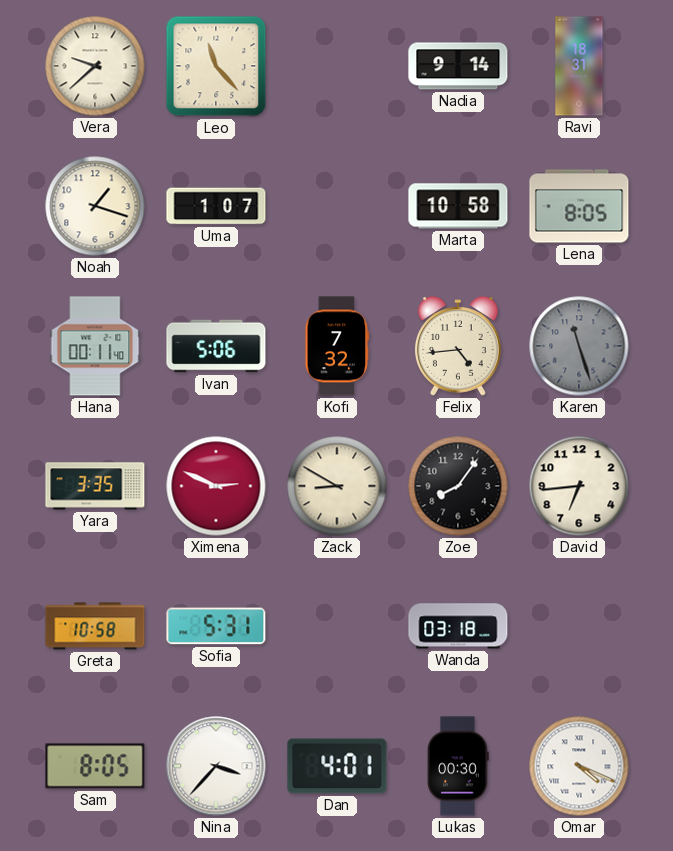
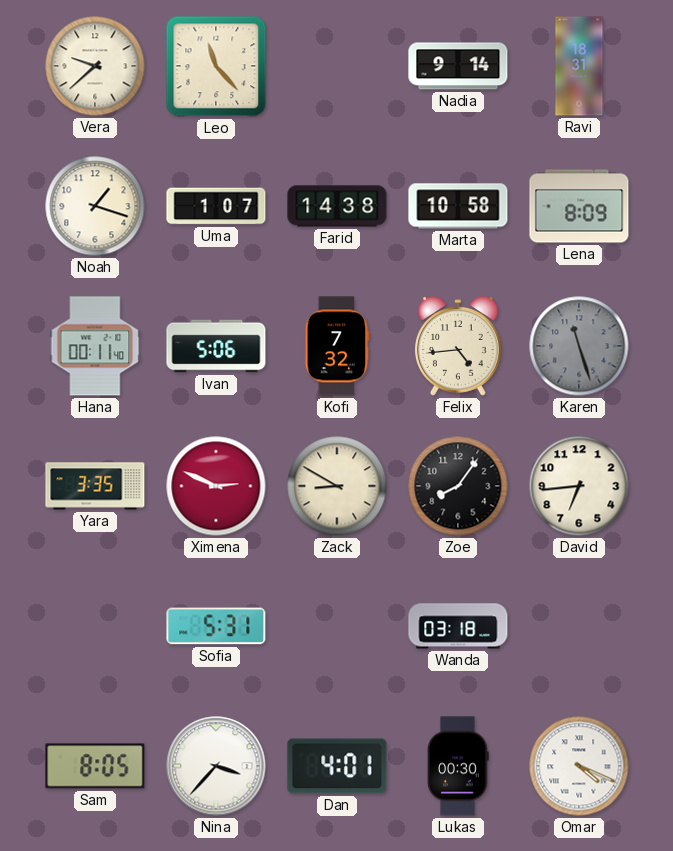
Farid: none -> 14:38 (337, 206)
Lena: 8:05 -> 8:09 (579, 206)
Greta: 10:58 -> none (95, 626)
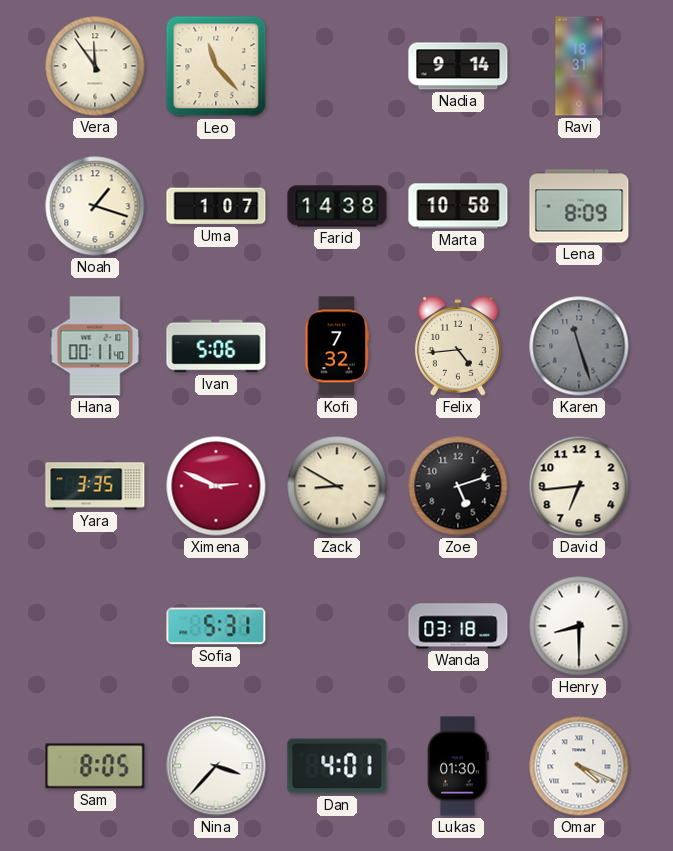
Vera: 9:38 -> 11:54 (95, 66)
Zoe: 8:06 -> 5:12 (458, 486)
Henry: none -> 8:30 (579, 626)
Lukas: 00:30 -> 01:30 (458, 766)
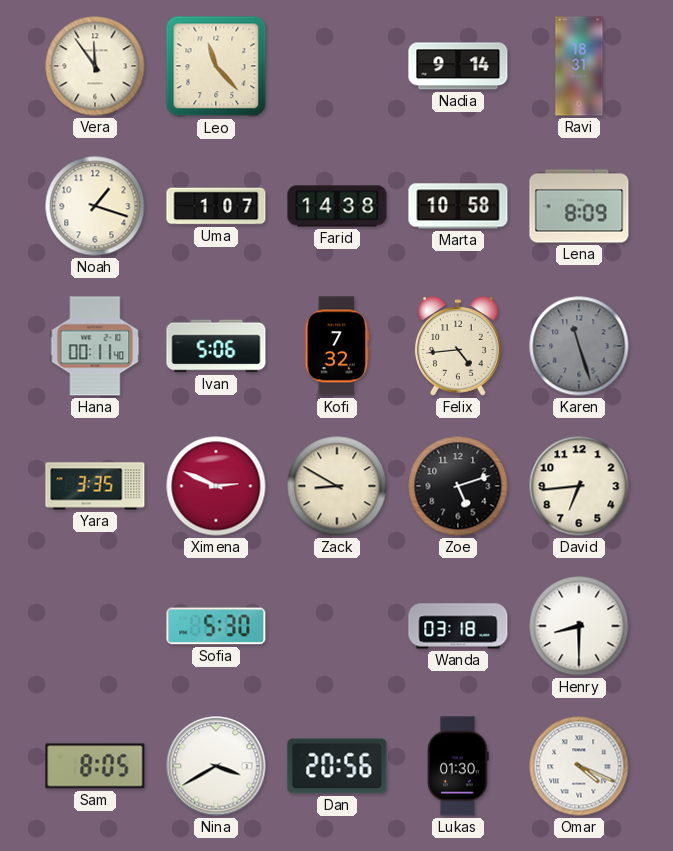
Sofia: 5:31 -> 5:30 (216, 626)
Nina: 3:37 -> 3:40 (216, 766)
Dan: 4:01 -> 20:56 (337, 766)
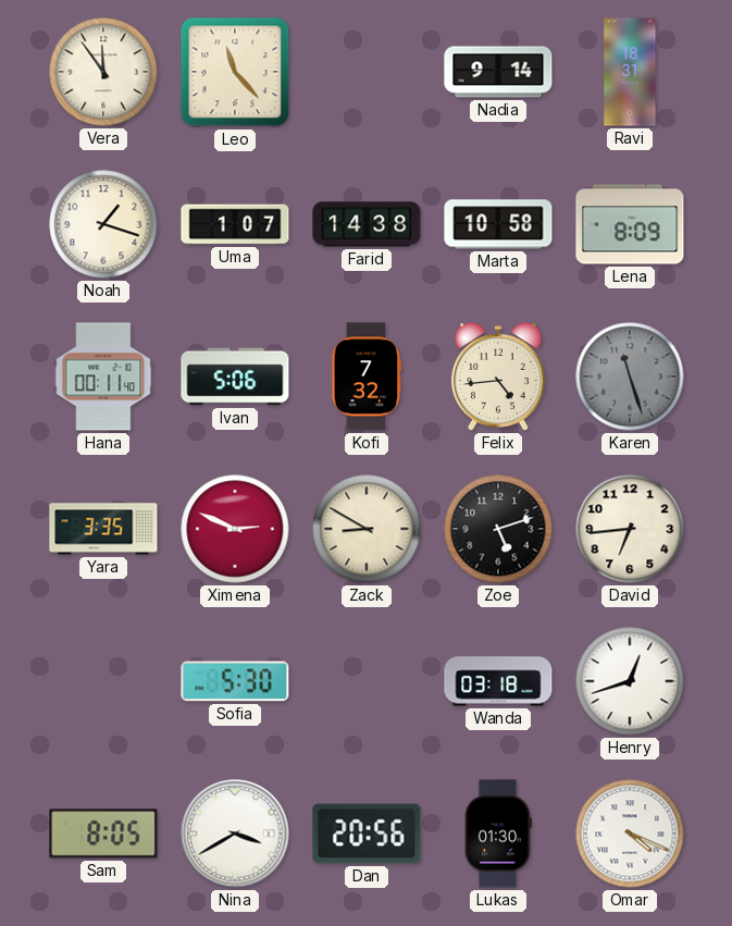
Henry: 8:30 -> 12:42 (630, 681)
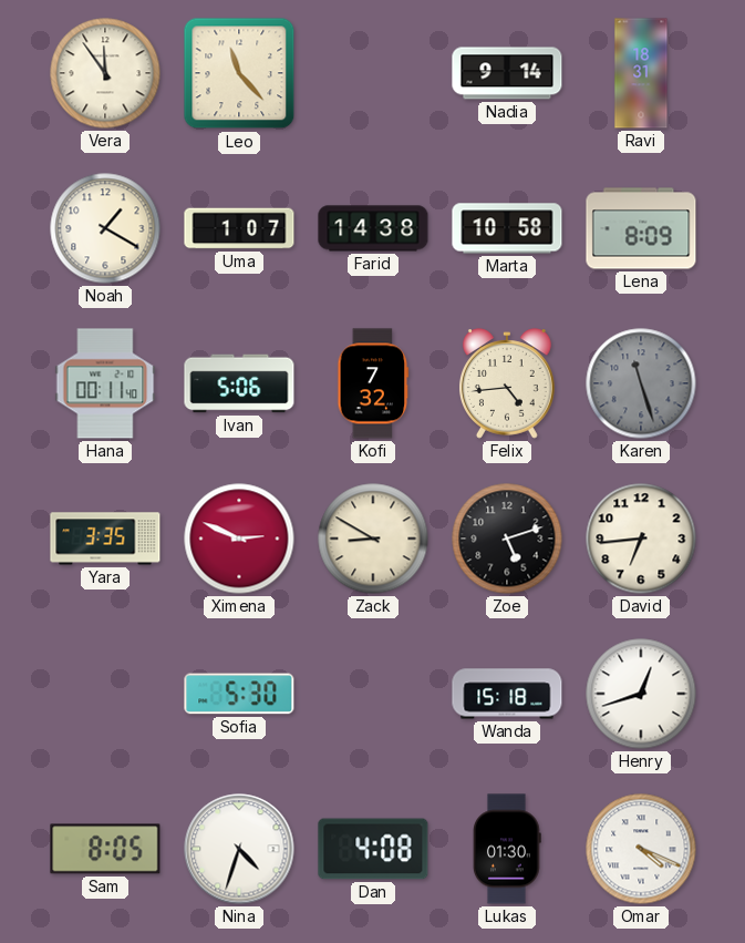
Noah: 1:18 -> 1:20 (105, 228)
Wanda: 03:18 -> 15:18 (507, 694)
Nina: 3:40 -> 4:33 (239, 849)
Dan: 20:56 -> 4:08 (373, 849)
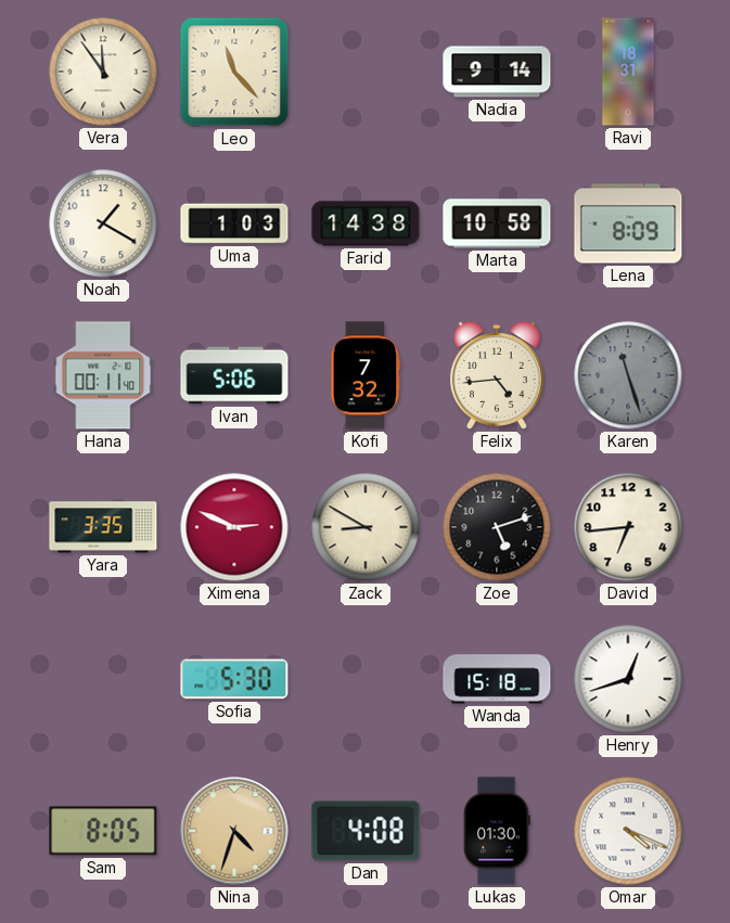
Uma: 1:07 -> 1:03 (234, 223)
Nina dial: white -> champagne (234, 831)
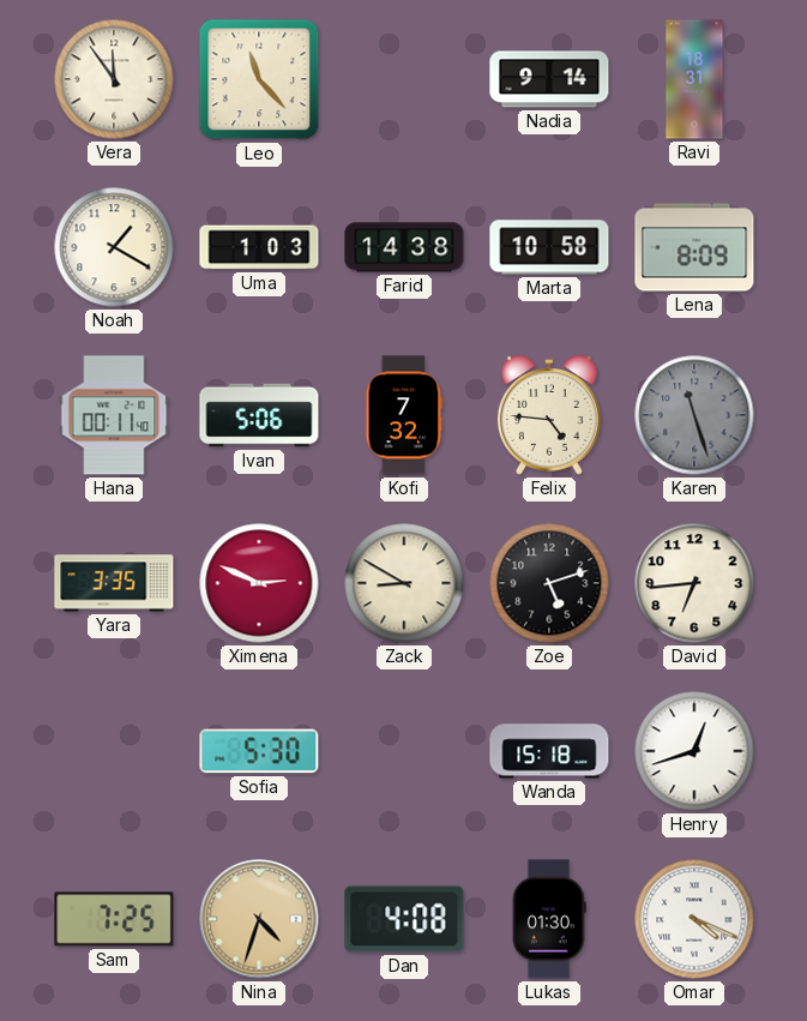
Felix: 4:44 -> 4:46 (549, 415)
Sam: 8:05 -> 7:25 (114, 919)
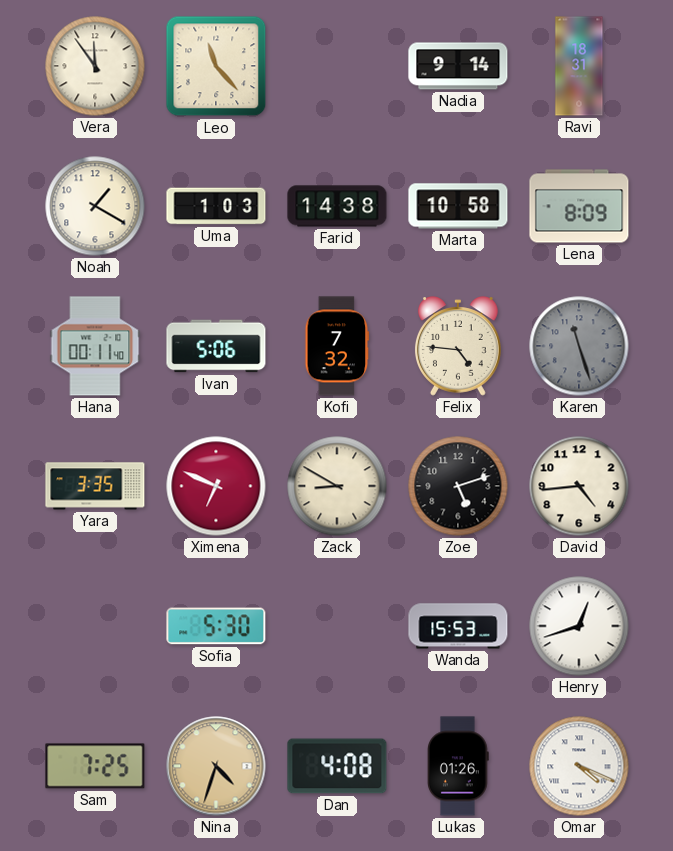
Ximena: 2:49 -> 6:49 (216, 486)
David: 6:44 -> 4:44 (579, 486)
Wanda: 15:18 -> 15:53 (458, 626)
Lukas: 01:30 -> 01:26 (458, 766)
